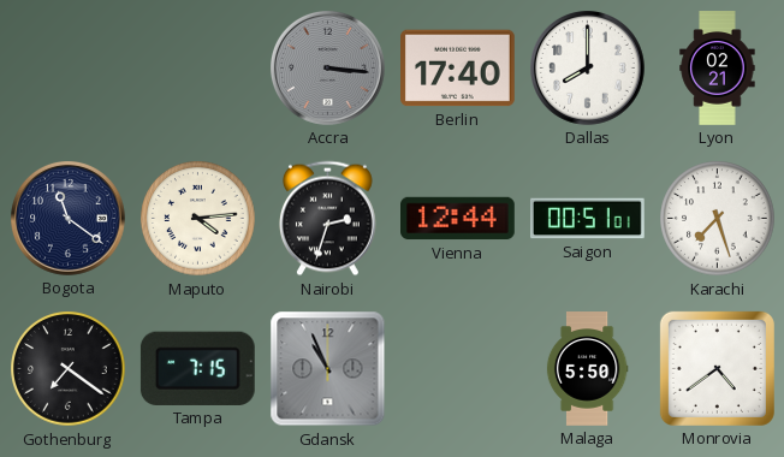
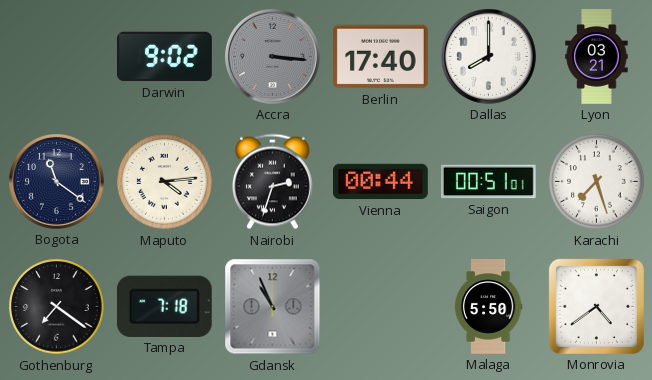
Darwin: none -> 9:02 (165, 57)
Lyon: 02:21 -> 03:21 (597, 57)
Vienna: 12:44 -> 00:44 (381, 182)
Tampa: 7:15 -> 7:18 (164, 306)
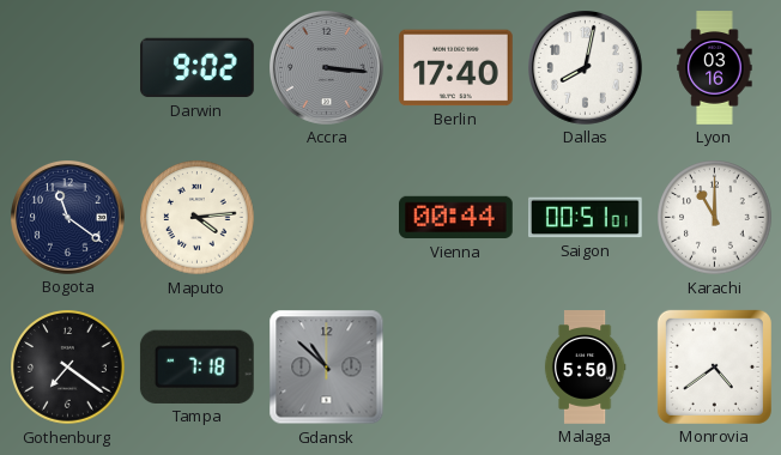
Dallas: 8:00 -> 8:02 (586, 68)
Lyon: 03:21 -> 03:16 (715, 68)
Nairobi: 2:33 -> none (272, 182)
Karachi: 7:27 -> 11:00 (715, 218)
Gdansk: 10:56 -> 10:52 (327, 368)
